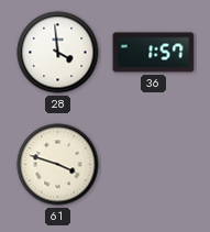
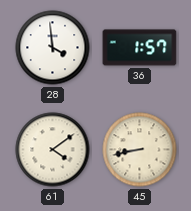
61: 3:48 -> 4:09 (53, 150)
45: none -> 8:43 (140, 150)
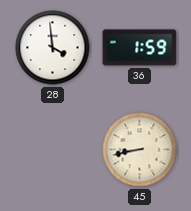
36: 1:57 -> 1:59 (140, 48)
61: 4:09 -> none (53, 150)
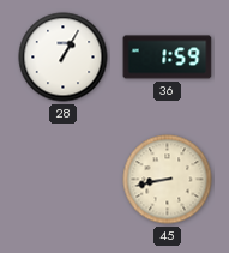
28: 3:59 -> 1:05 (64, 58)
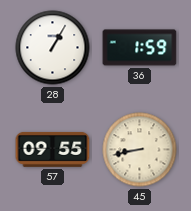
57: none -> 09:55 (53, 149)
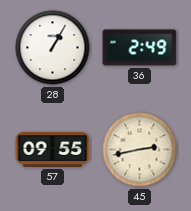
36: 1:59 -> 2:49 (140, 48)
45: 8:43 -> 2:43 (140, 150)
